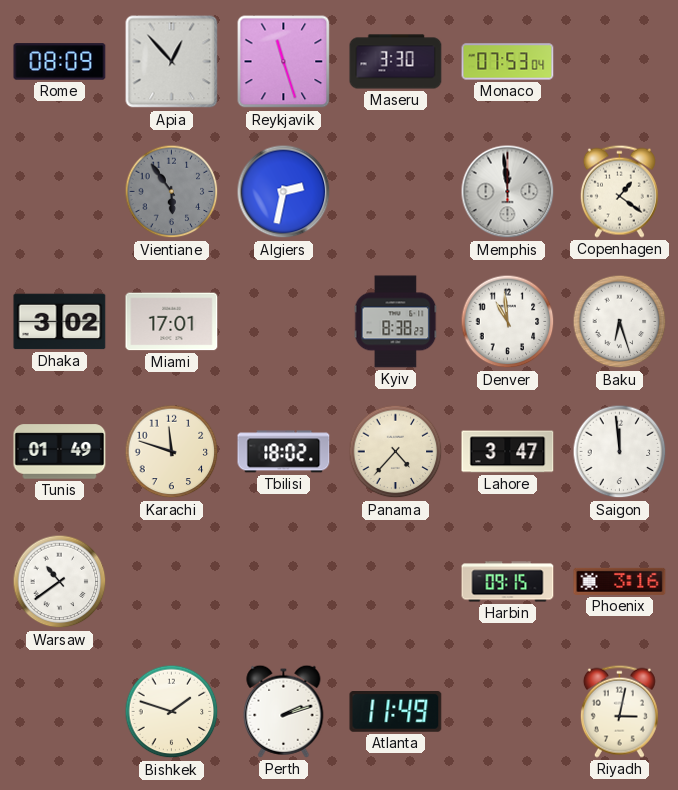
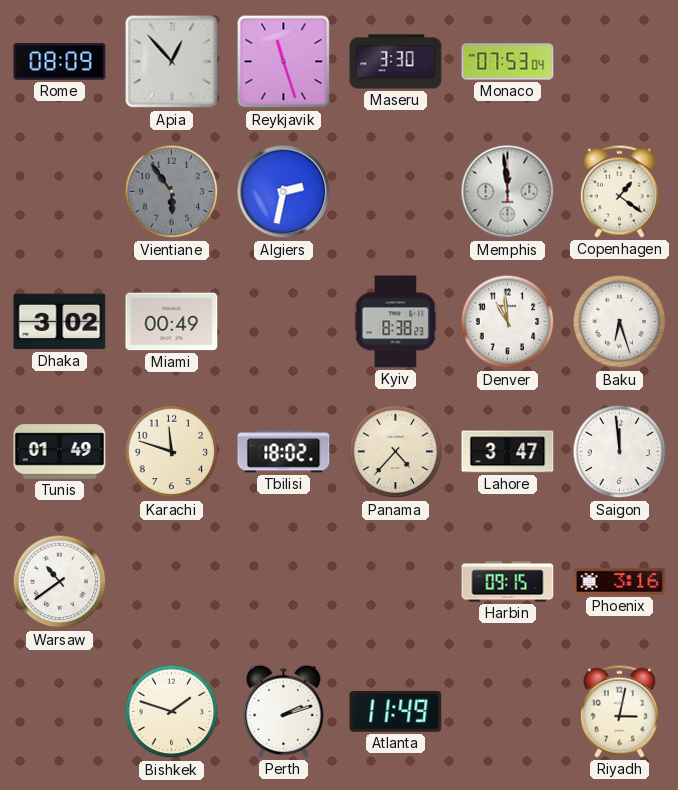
Miami: 17:01 -> 00:49 (172, 322)
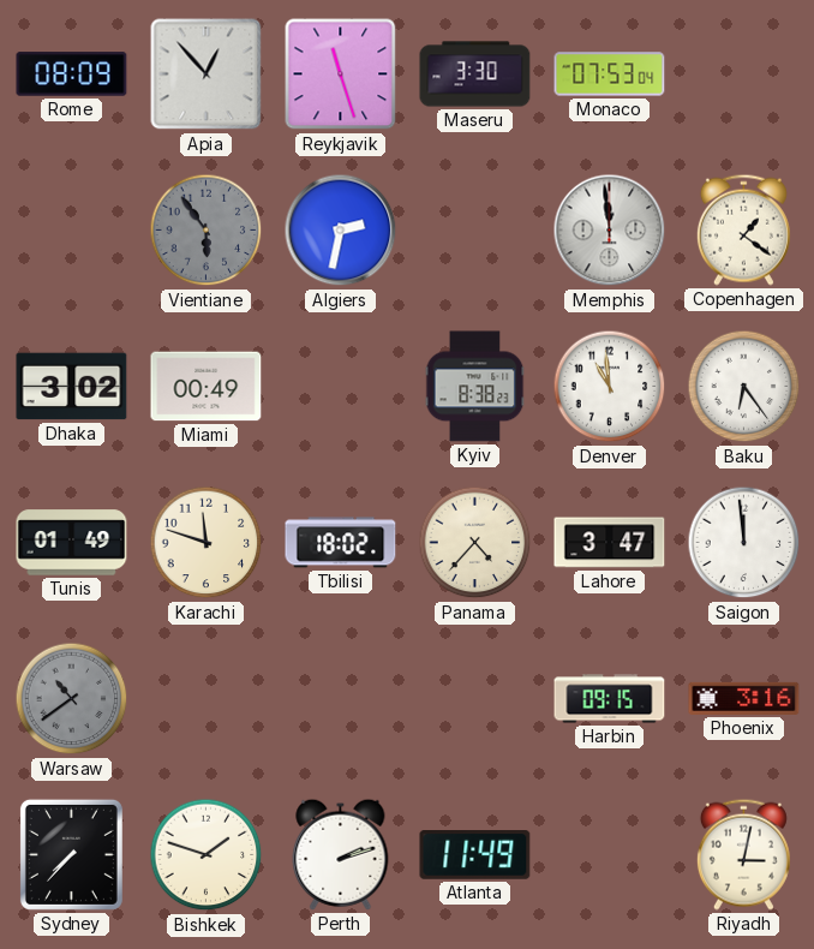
Baku: 6:27 -> 6:24 (744, 387)
Warsaw dial: white -> grey (72, 699)
Sydney: none -> 7:37 (71, 854)
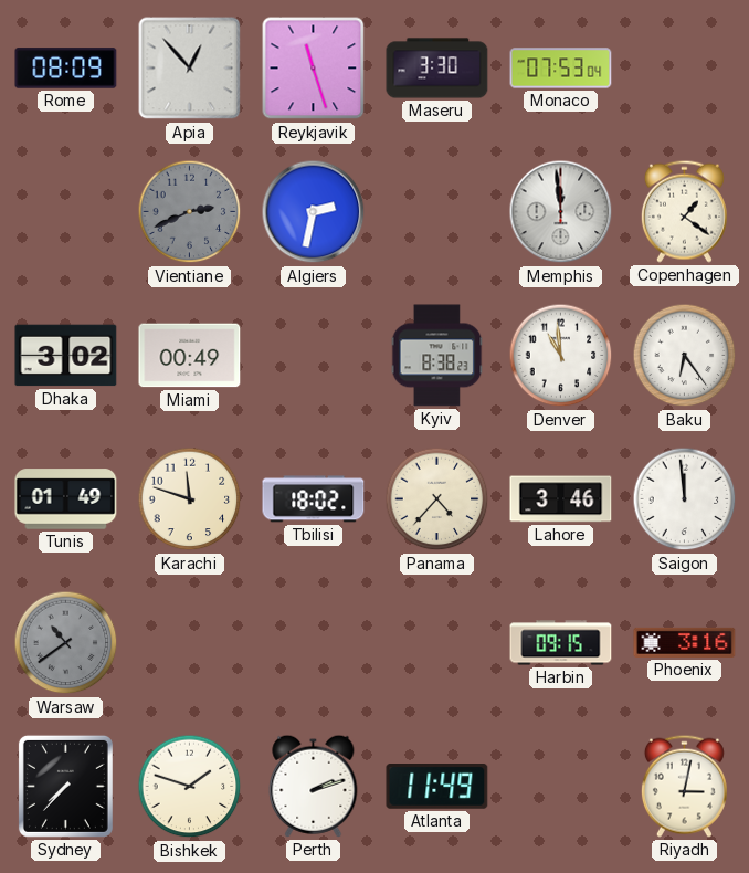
Vientiane: 5:54 -> 2:41 (190, 212)
Lahore: 3:47 -> 3:46 (561, 499)
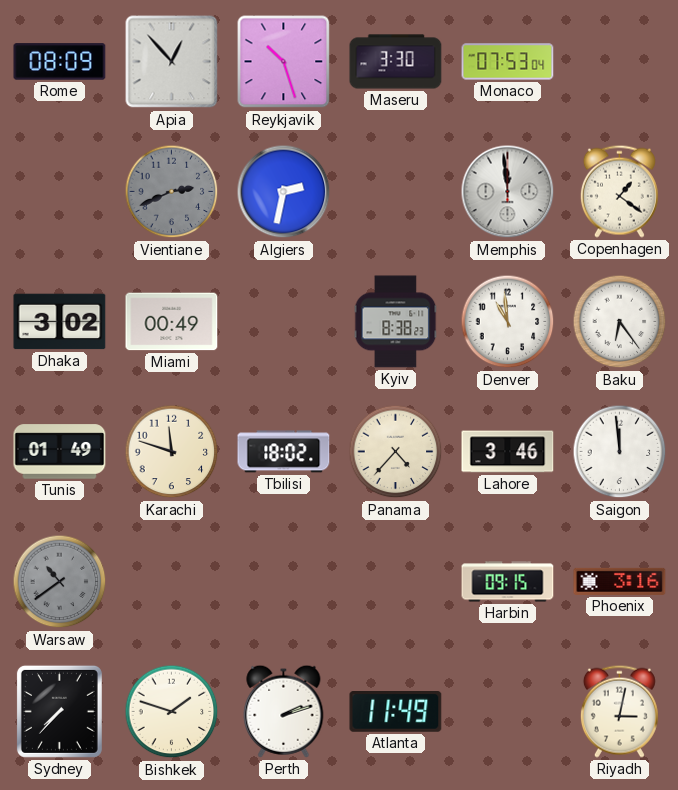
Reykjavik: 11:27 -> 10:27 (284, 62)
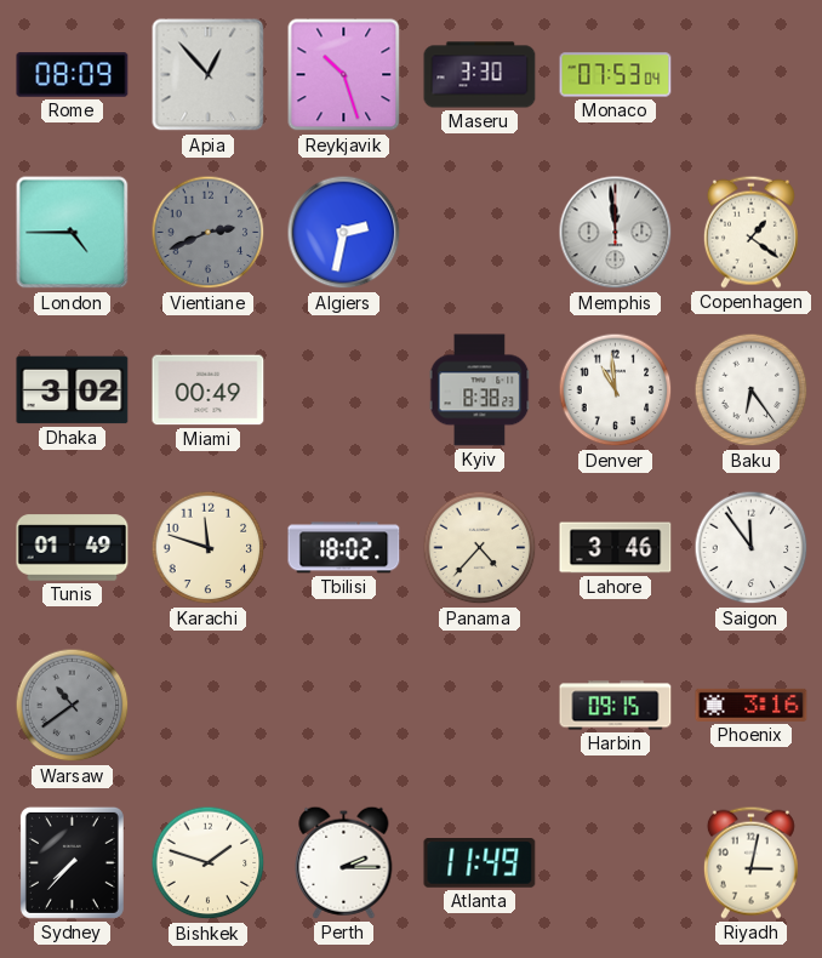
London: none -> 4:45 (73, 233)
Saigon: 11:59 -> 11:54 (752, 548)
Perth: 2:12 -> 2:15 (344, 862)
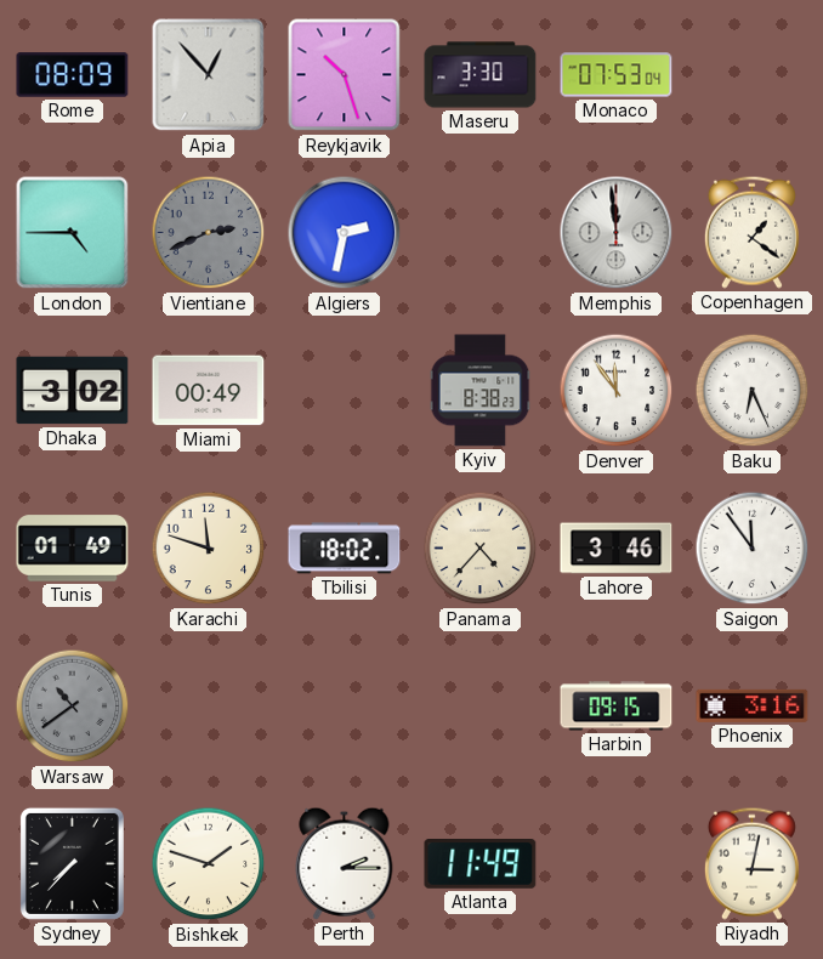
Denver: 10:59 -> 11:54 (617, 391)
Baku: 6:24 -> 6:26 (753, 391)
